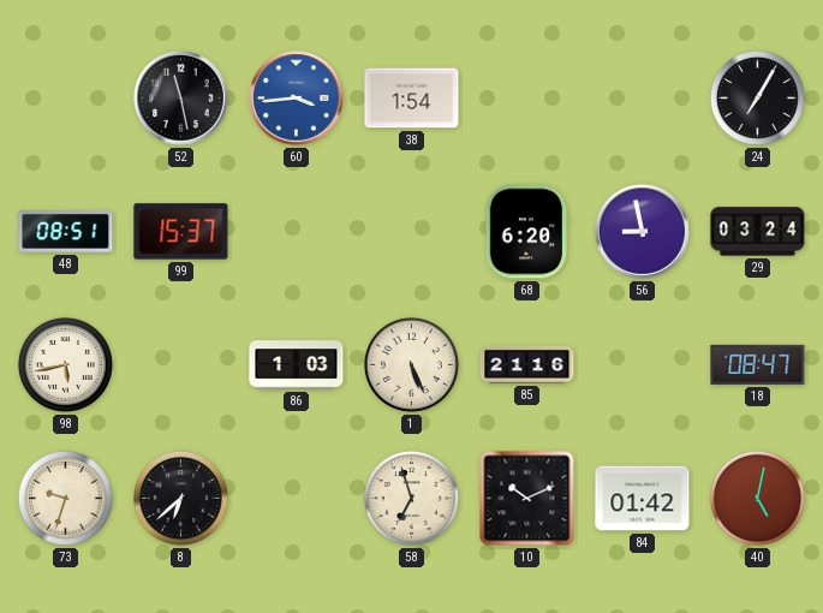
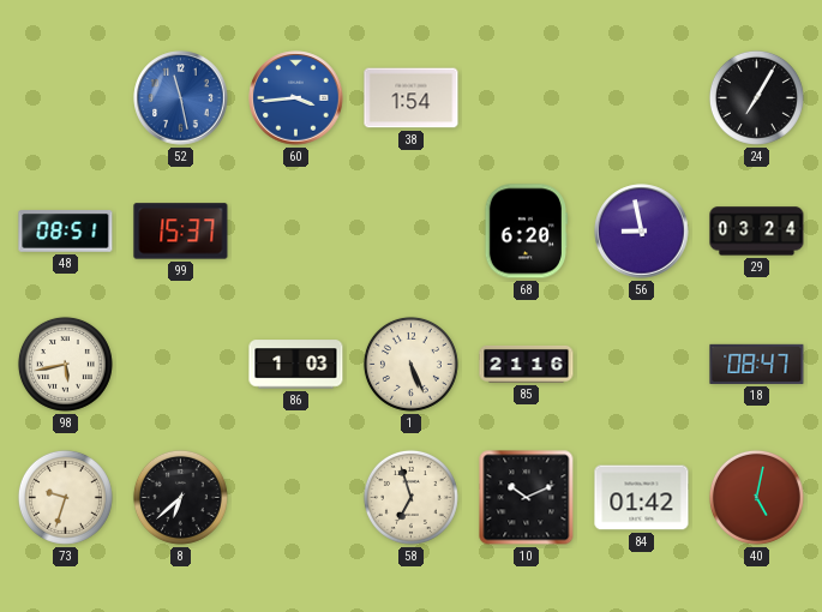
52 dial: black -> blue (181, 98)
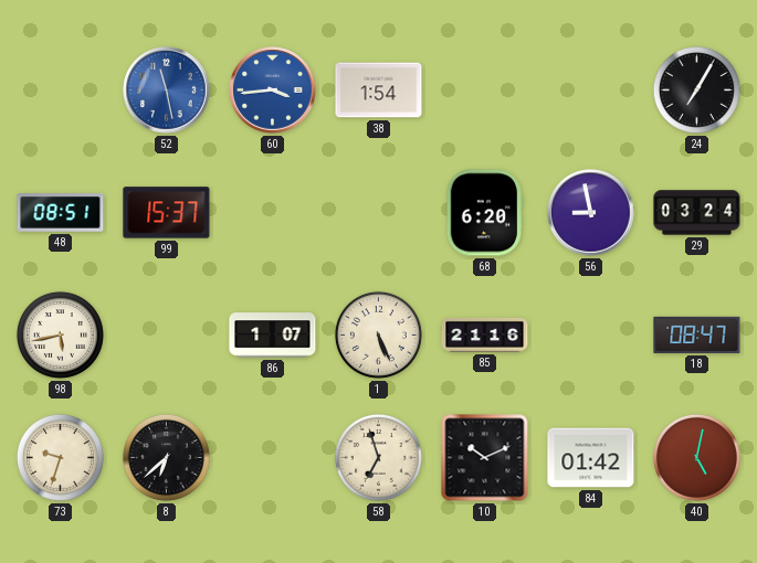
86: 1:03 -> 1:07 (273, 336)
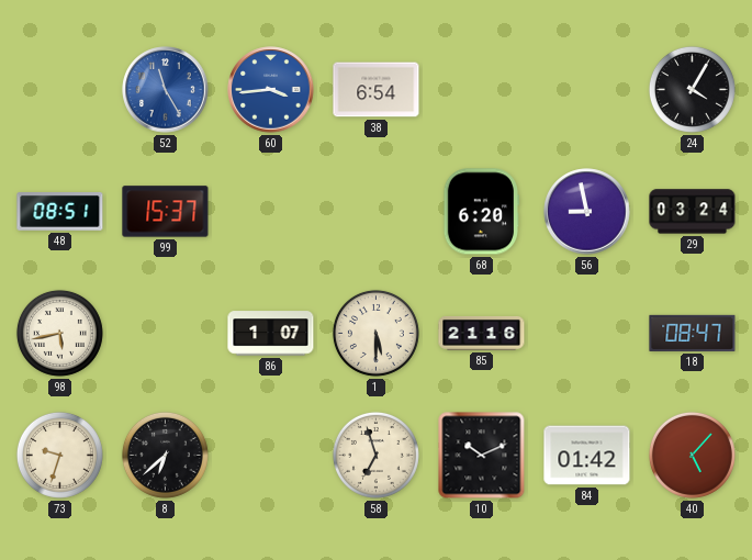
52: 11:28 -> 11:25 (166, 90)
38: 1:54 -> 6:54 (377, 90)
24: 7:05 -> 4:05 (692, 89)
1: 5:26 -> 5:30 (375, 333)
40: 5:02 -> 5:07 (692, 455)
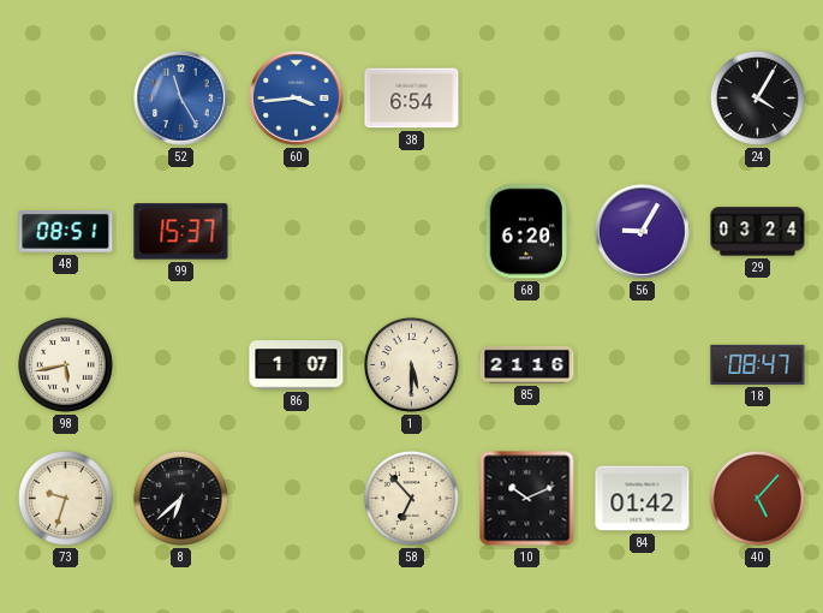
56: 8:58 -> 9:05 (643, 232)
58: 6:57 -> 6:53 (411, 498)
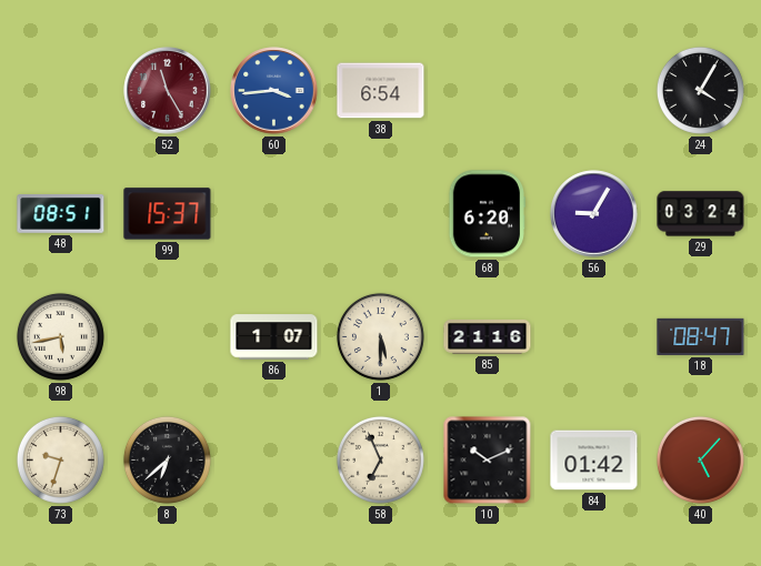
52 dial: blue -> burgundy (168, 91)
58: 6:53 -> 6:56 (380, 459)
